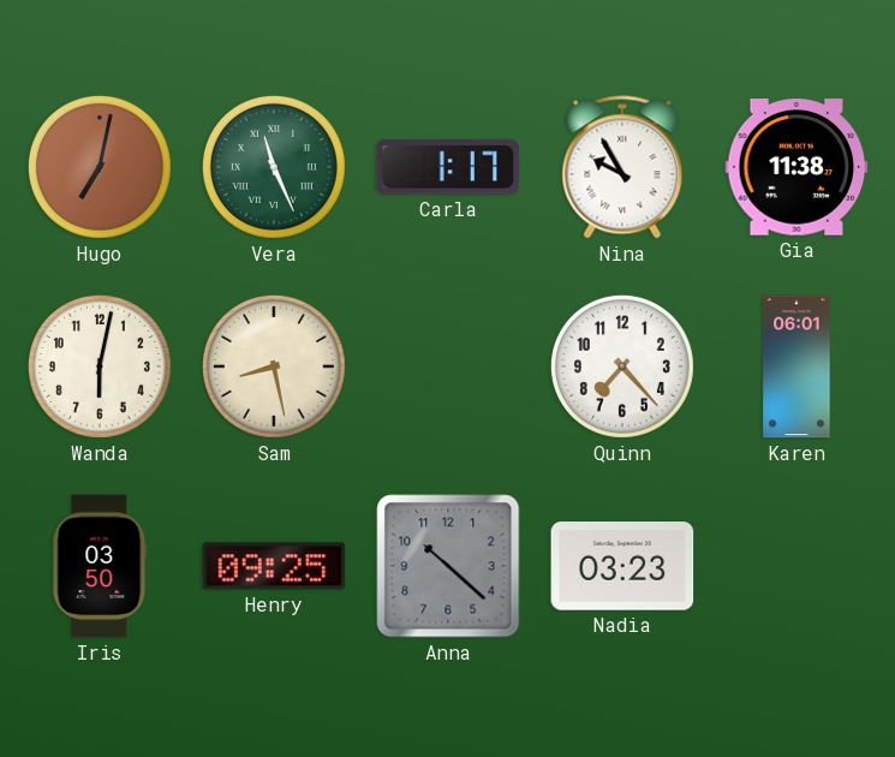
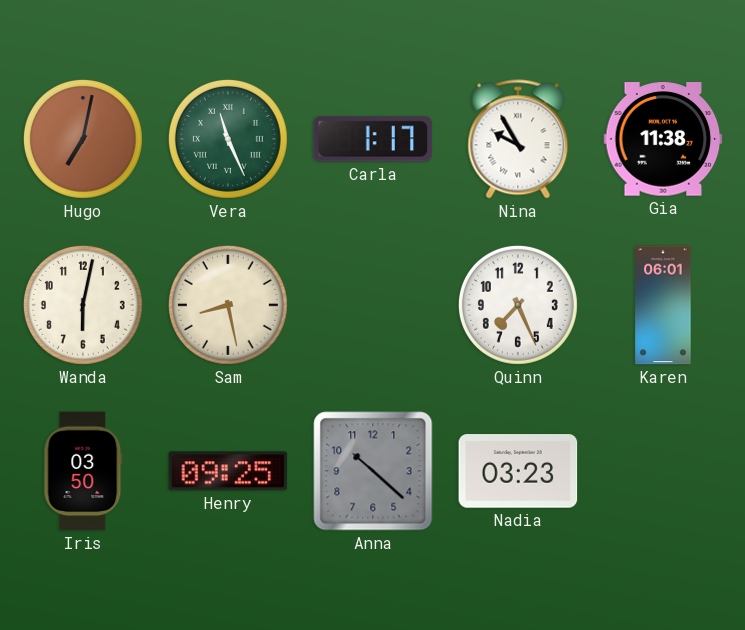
Quinn: 7:23 -> 7:26 (518, 305)
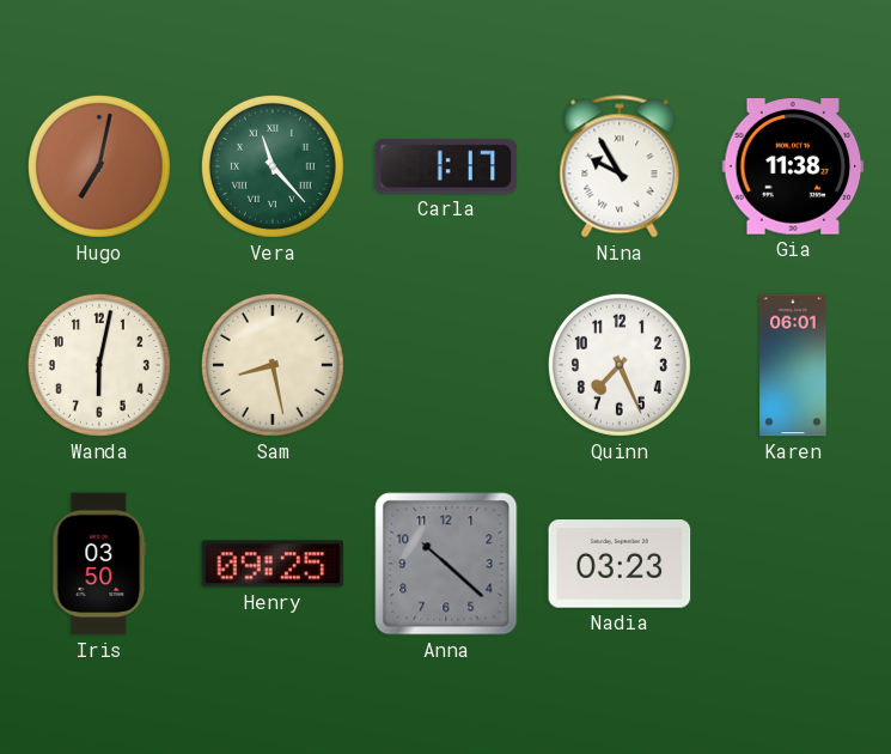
Vera: 11:26 -> 11:23 (273, 166)
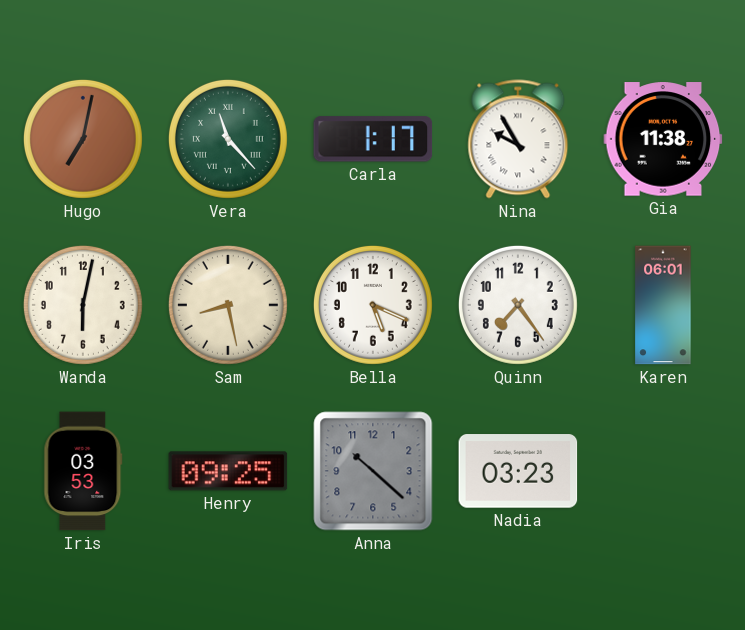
Bella: none -> 5:19 (373, 305)
Quinn: 7:26 -> 7:24 (518, 305)
Iris: 03:50 -> 03:53 (83, 471)
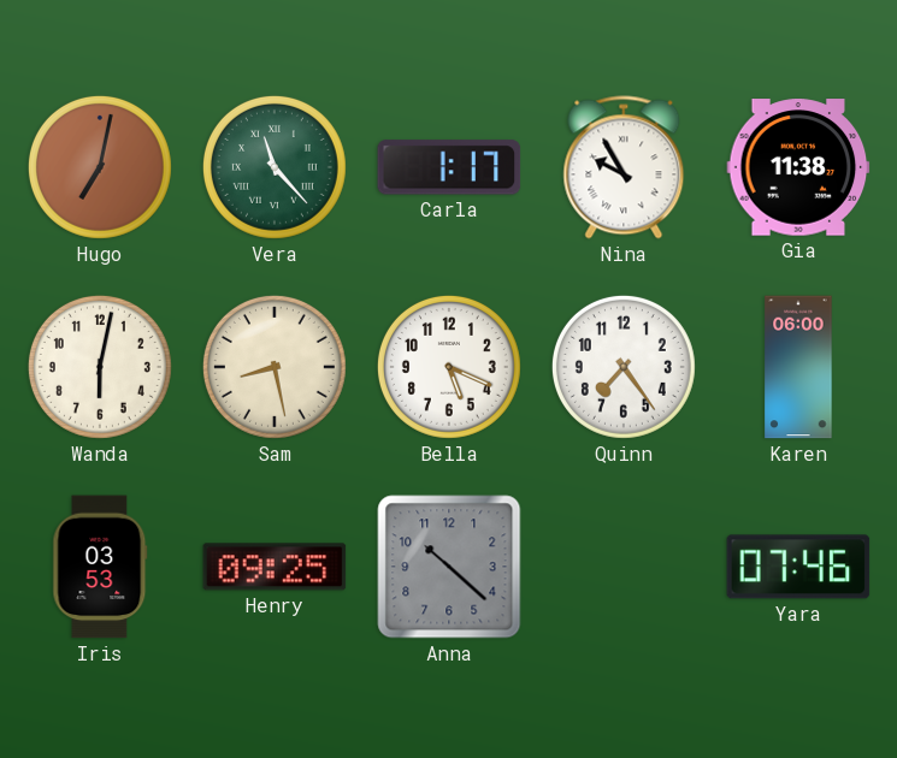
Karen: 06:01 -> 06:00 (798, 367)
Nadia: 03:23 -> none (518, 471)
Yara: none -> 07:46 (798, 567)
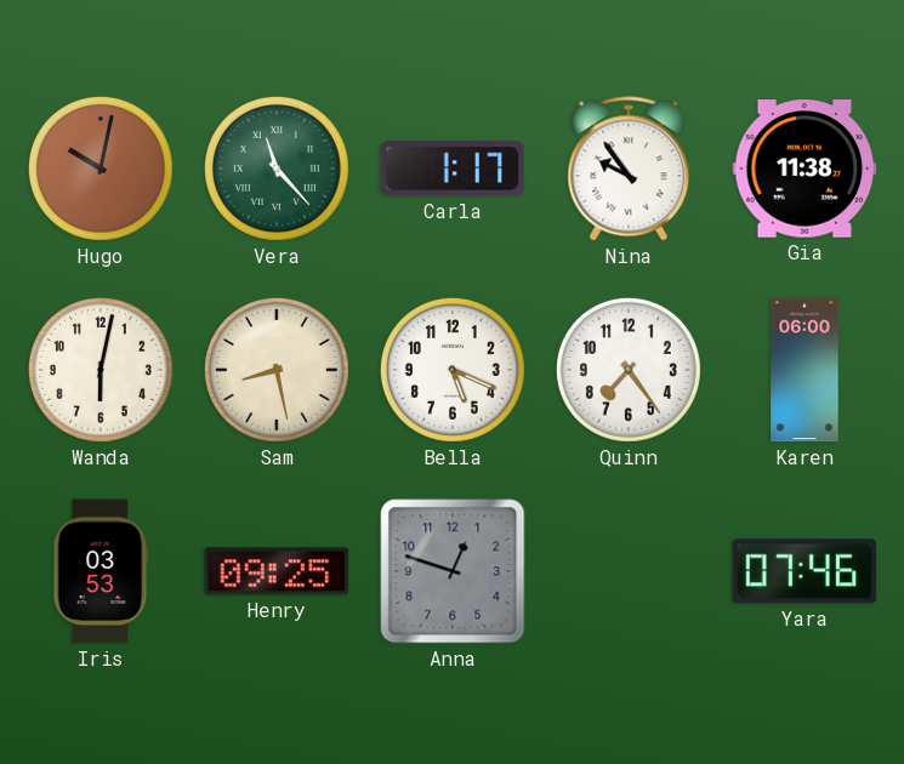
Hugo: 7:02 -> 10:02 (101, 169)
Nina: 9:55 -> 9:54 (629, 169)
Anna: 10:22 -> 12:48 (453, 571)
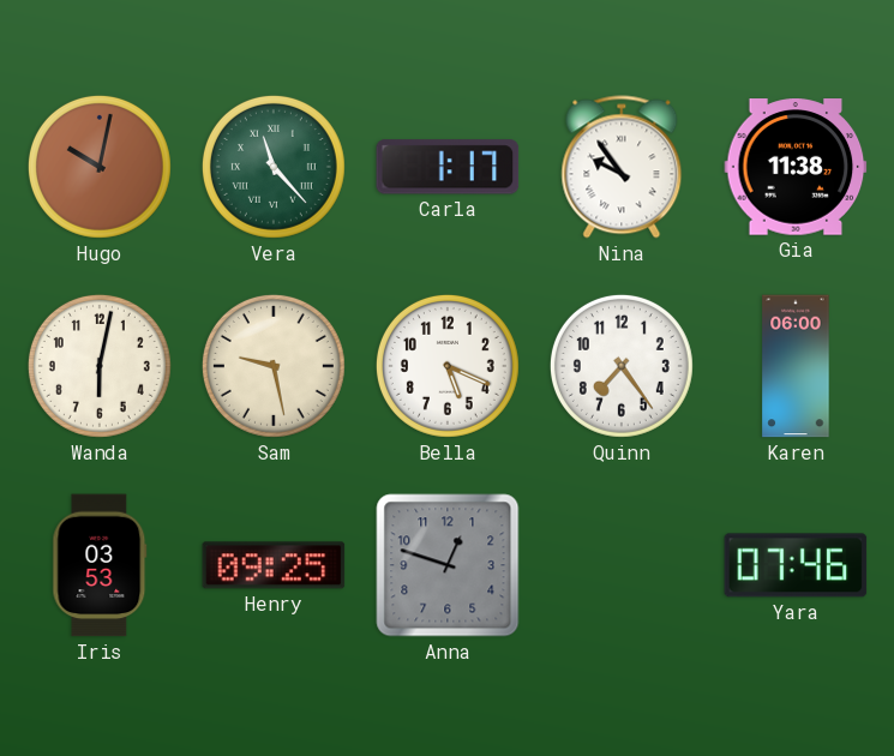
Sam: 8:28 -> 9:28 (274, 366)
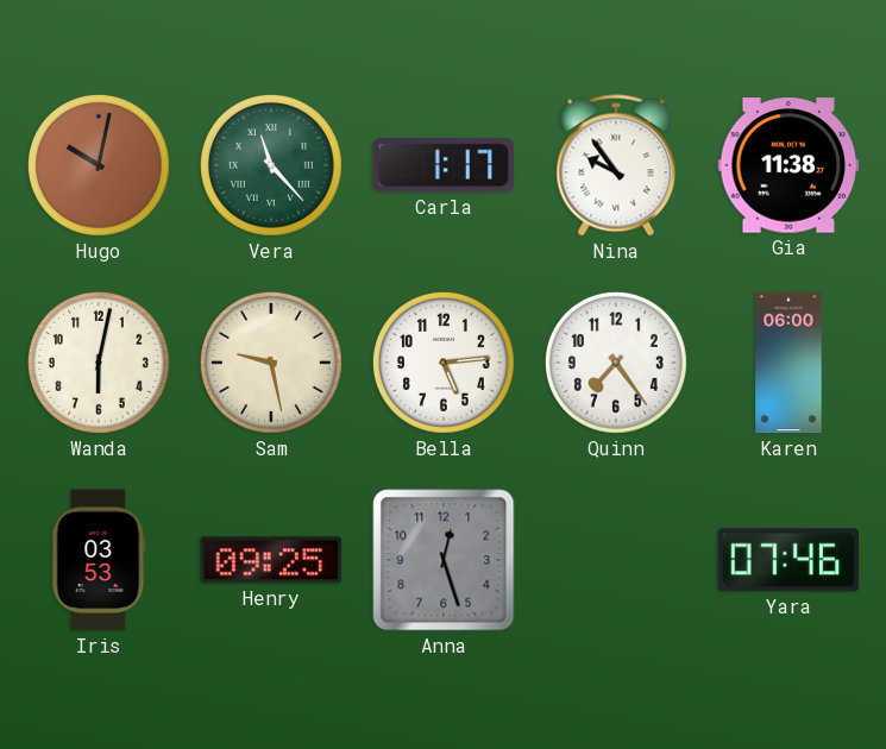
Bella: 5:19 -> 5:14 (444, 363)
Anna: 12:48 -> 12:27 (444, 560)
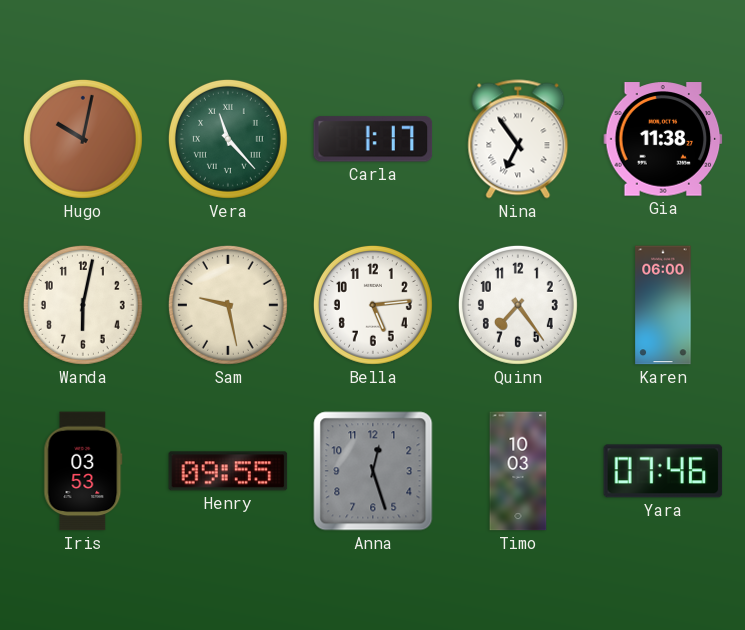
Nina: 9:54 -> 6:54 (518, 139)
Henry: 09:25 -> 09:55 (228, 471)
Timo: none -> 10:03 (518, 471)
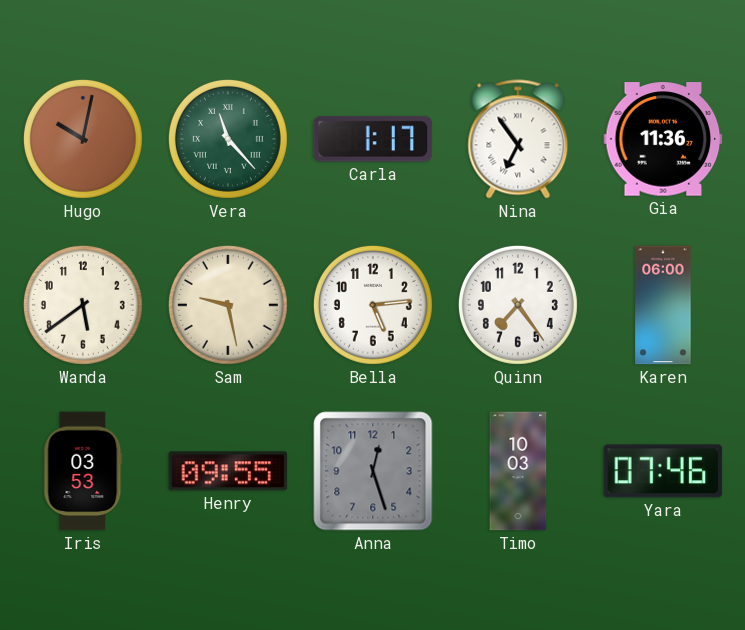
Gia: 11:38 -> 11:36 (663, 139)
Wanda: 6:02 -> 5:39 (83, 305)
